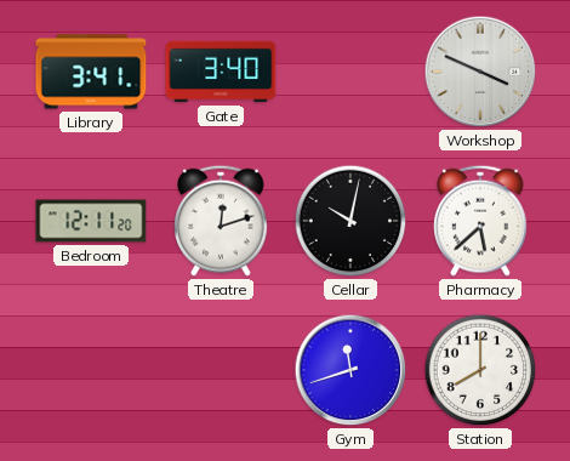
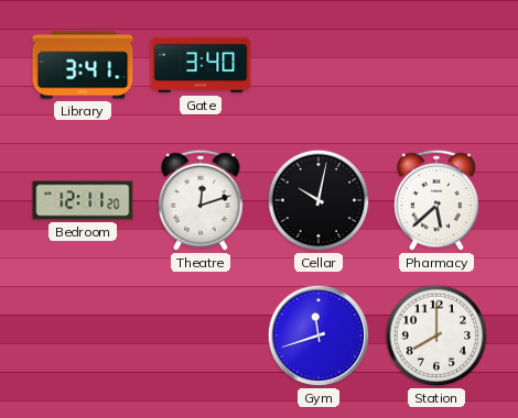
Workshop: 3:49 -> none (480, 72)
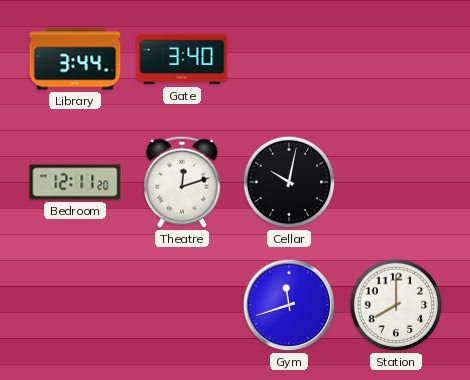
Library: 3:41 -> 3:44 (75, 59)
Pharmacy: 5:38 -> none (436, 200)
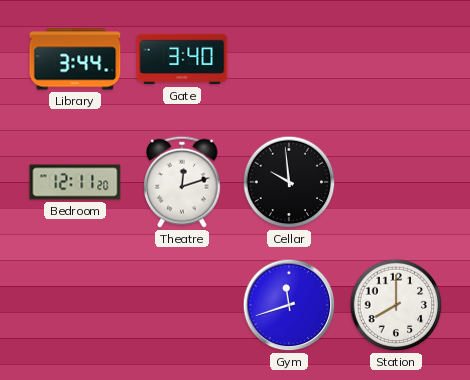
Cellar: 10:02 -> 9:59 (289, 182)
